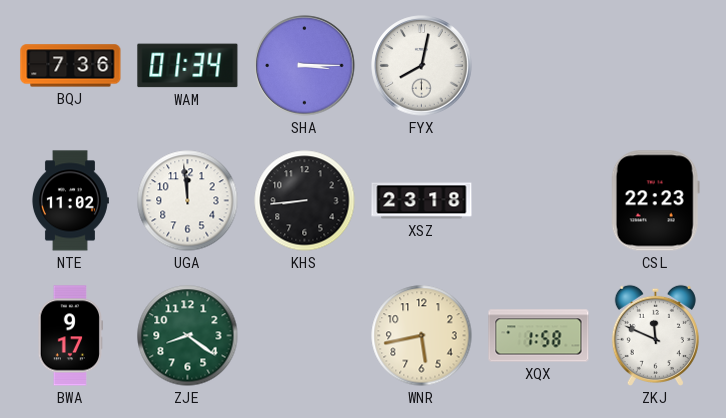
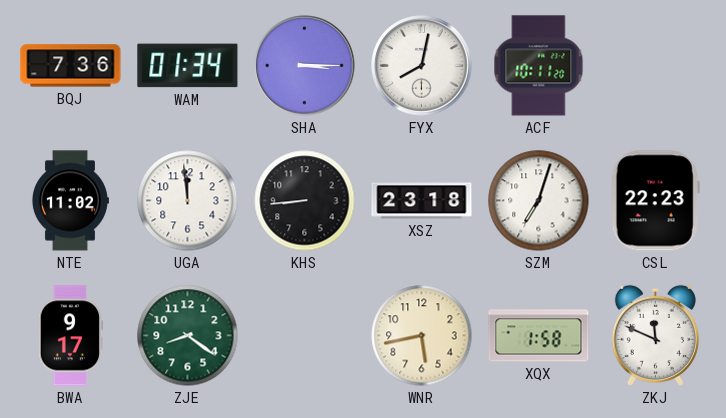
ACF: none -> 10:11 (539, 66)
SZM: none -> 7:03 (539, 201)
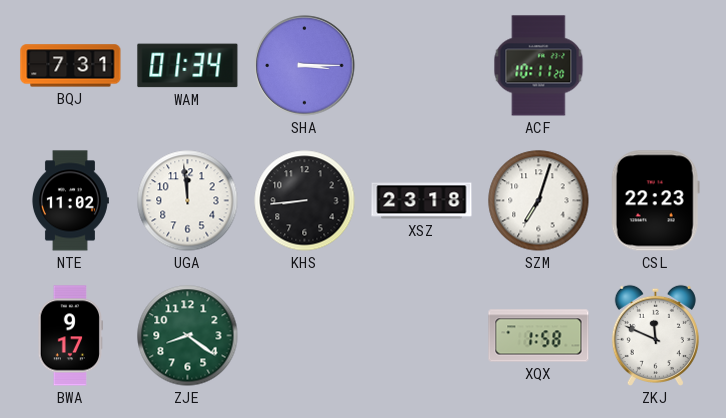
BQJ: 7:36 -> 7:31 (71, 66)
FYX: 8:02 -> none (422, 66)
WNR: 5:43 -> none (422, 336)
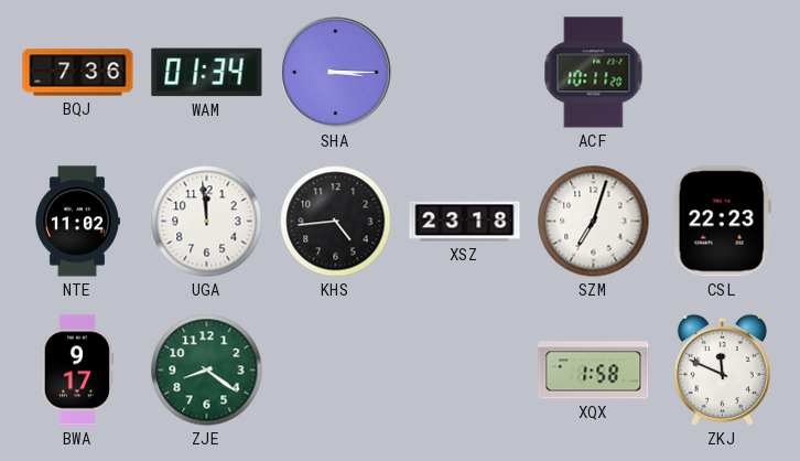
BQJ: 7:31 -> 7:36 (78, 73)
KHS: 8:44 -> 4:44 (336, 222)
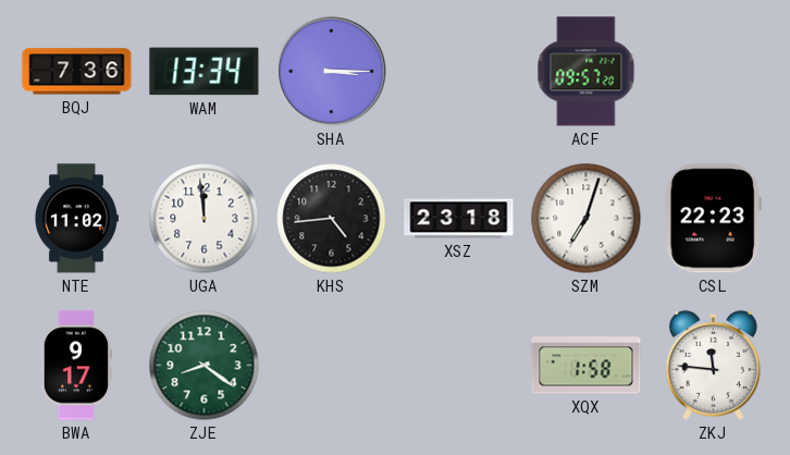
WAM: 01:34 -> 13:34 (205, 72)
ACF: 10:11 -> 09:57 (587, 72)
ZKJ: 11:49 -> 11:46 (713, 365)
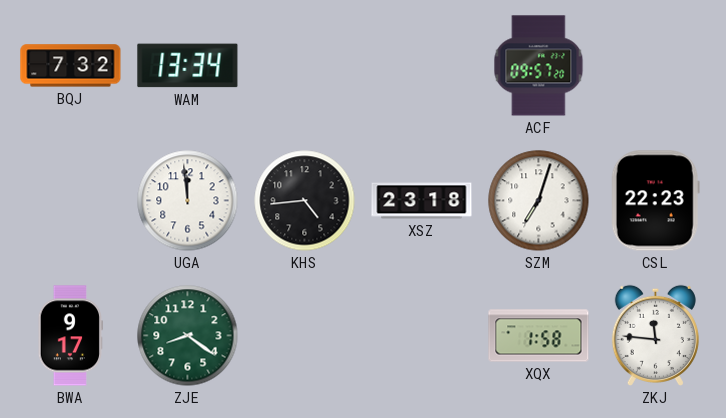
BQJ: 7:36 -> 7:32 (71, 66)
SHA: 3:15 -> none (332, 72)
NTE: 11:02 -> none (76, 219)
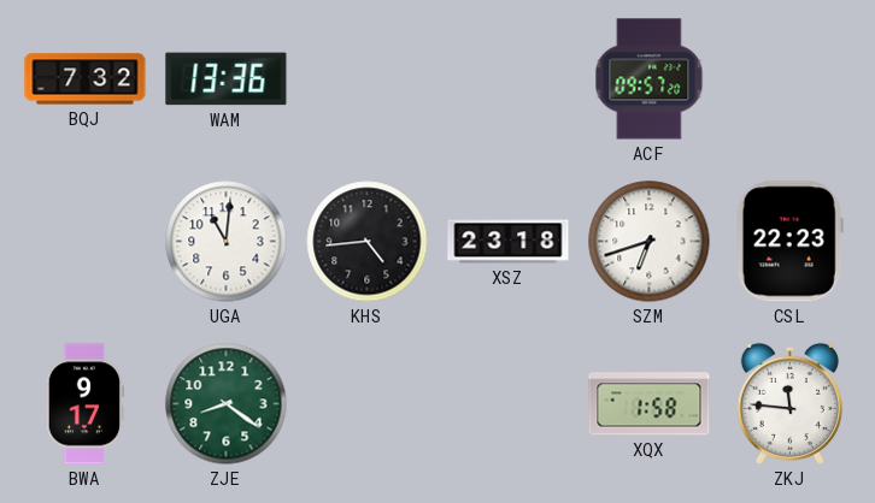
WAM: 13:34 -> 13:36 (227, 79)
UGA: 11:59 -> 11:01 (227, 242)
SZM: 7:03 -> 6:42 (650, 242)
